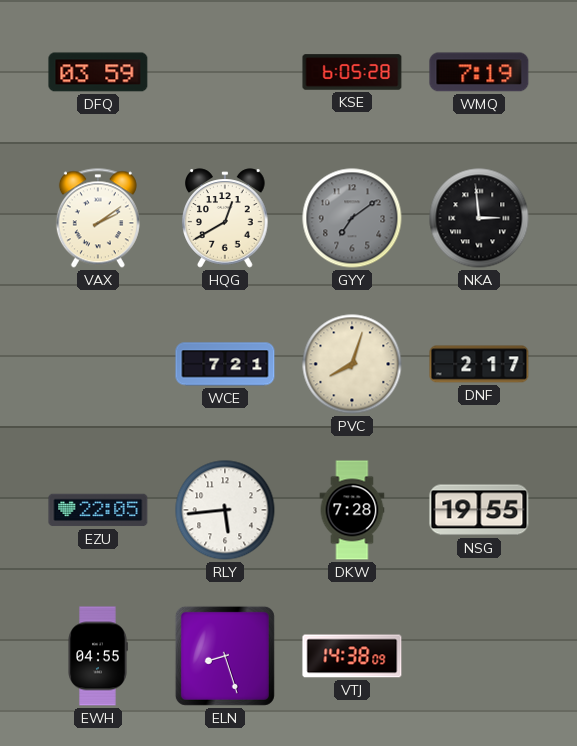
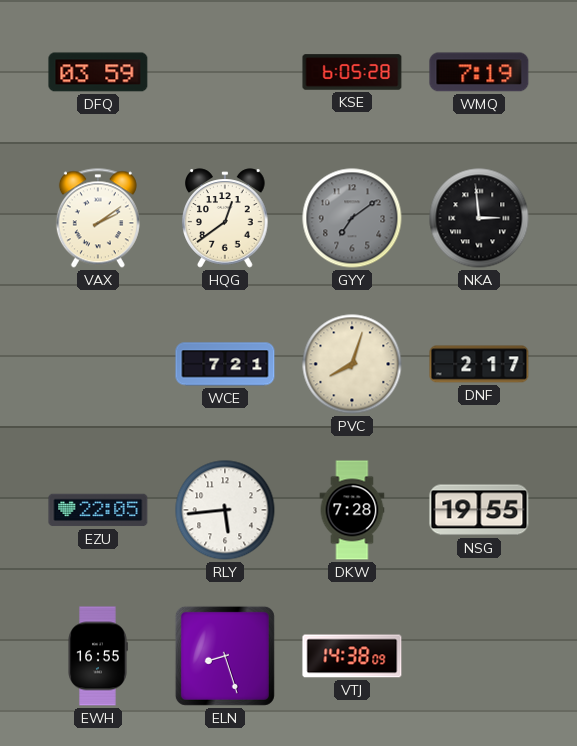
HQG: 12:40 -> 12:39 (225, 218)
EWH: 04:55 -> 16:55 (98, 656)
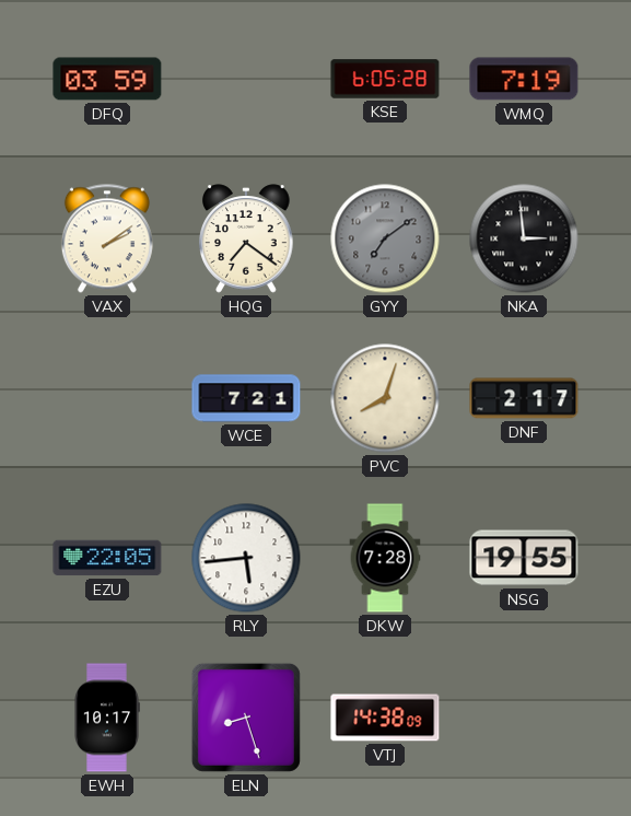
HQG: 12:39 -> 7:21 (246, 238)
EWH: 16:55 -> 10:17 (107, 718)
